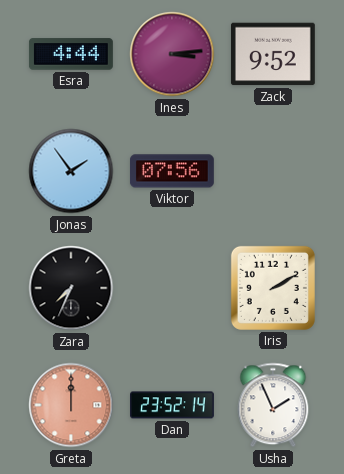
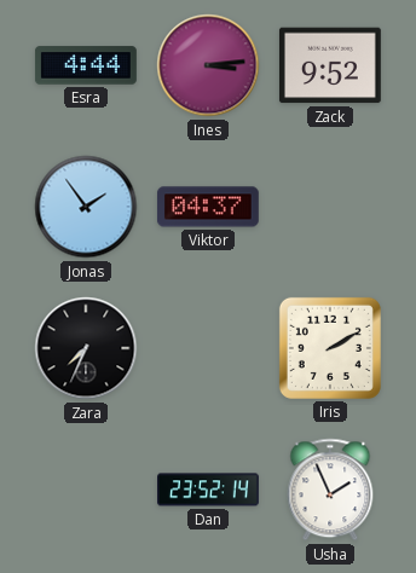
Viktor: 07:56 -> 04:37 (208, 207)
Greta: 12:00 -> none (71, 405)
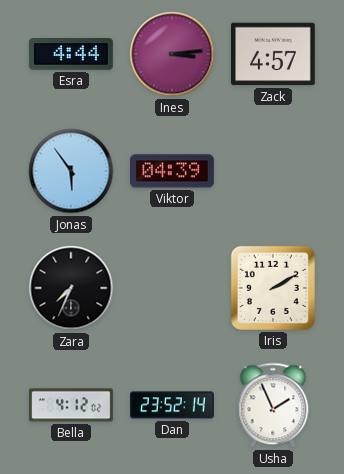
Zack: 9:52 -> 4:57 (273, 54)
Jonas: 1:54 -> 5:54 (71, 171)
Viktor: 04:37 -> 04:39 (172, 171)
Bella: none -> 4:12 (72, 405)
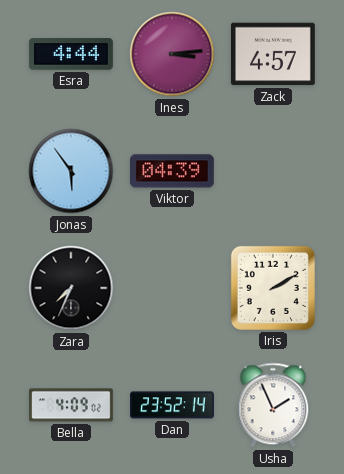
Bella: 4:12 -> 4:09 (72, 405)
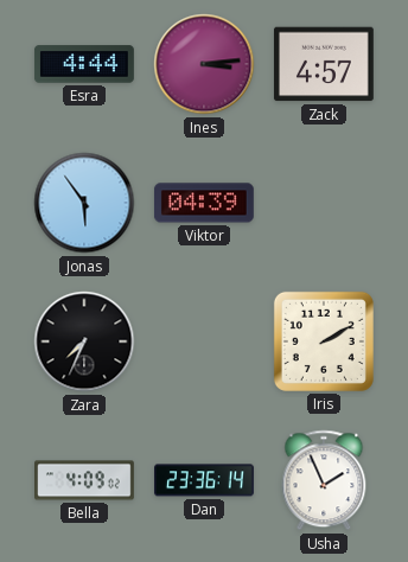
Dan: 23:52 -> 23:36 (205, 480)
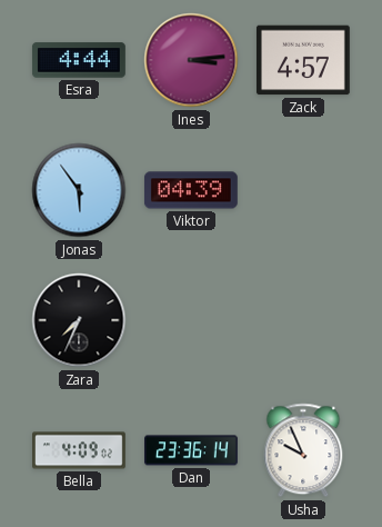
Iris: 2:10 -> none (324, 341)
Usha: 1:56 -> 9:56 (303, 450)
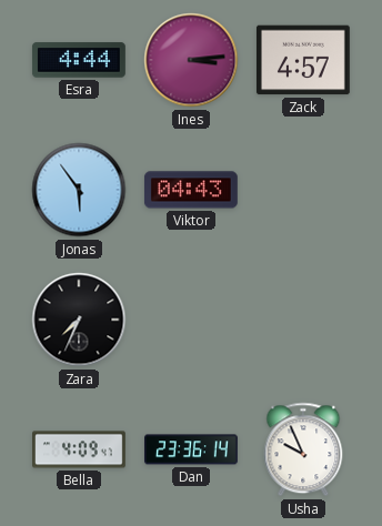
Viktor: 04:39 -> 04:43 (191, 190)
Bella: 4:09:02 -> 4:09:47 (80, 449)
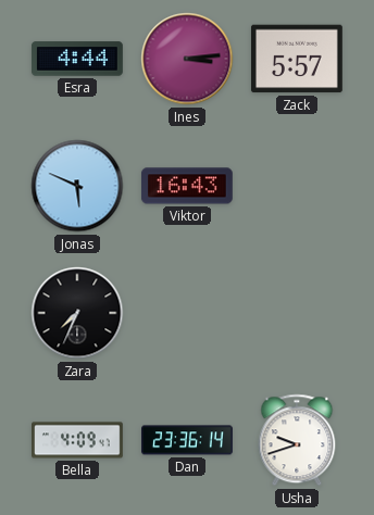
Zack: 4:57 -> 5:57 (297, 59)
Jonas: 5:54 -> 5:49 (77, 186)
Viktor: 04:43 -> 16:43 (187, 186)
Usha: 9:56 -> 9:42 (297, 440)
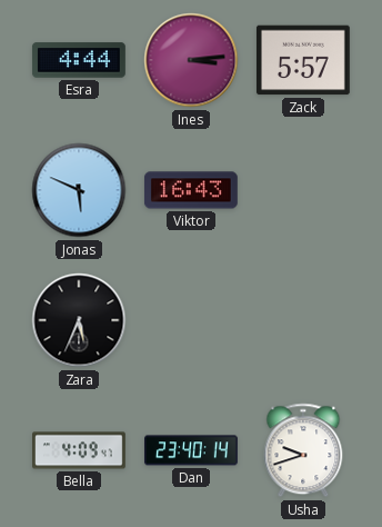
Zara: 7:34 -> 5:34 (79, 320)
Dan: 23:36 -> 23:40 (192, 450)
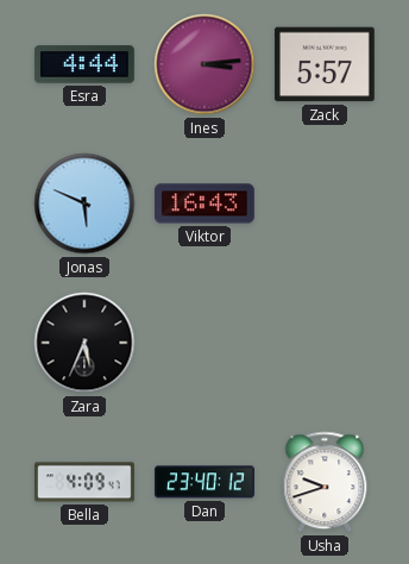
Dan: 23:40:14 -> 23:40:12 (206, 482)
